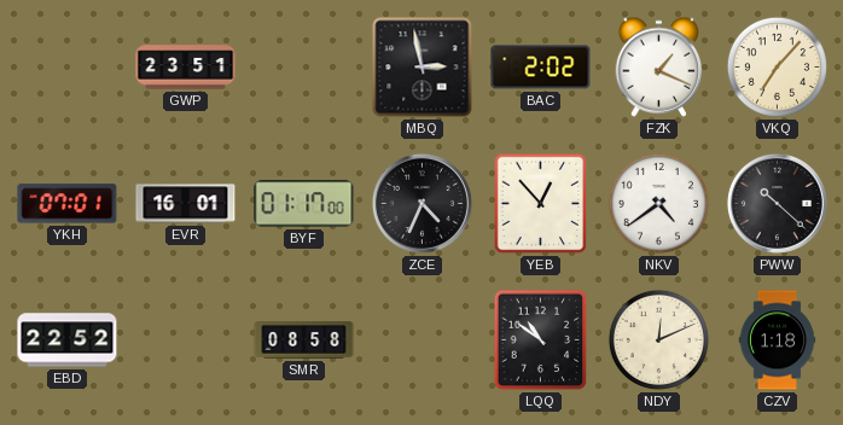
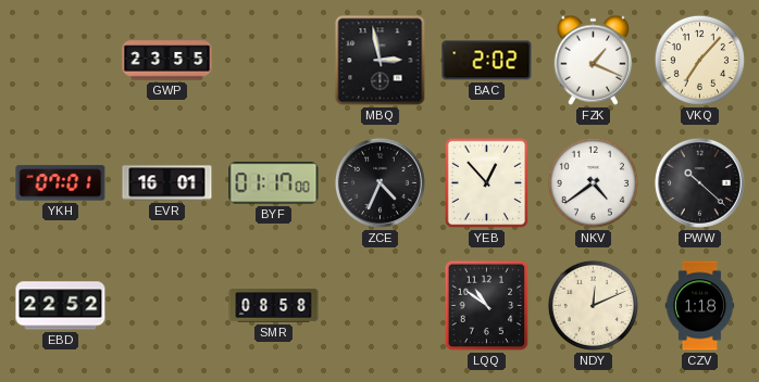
GWP: 23:51 -> 23:55 (167, 61)
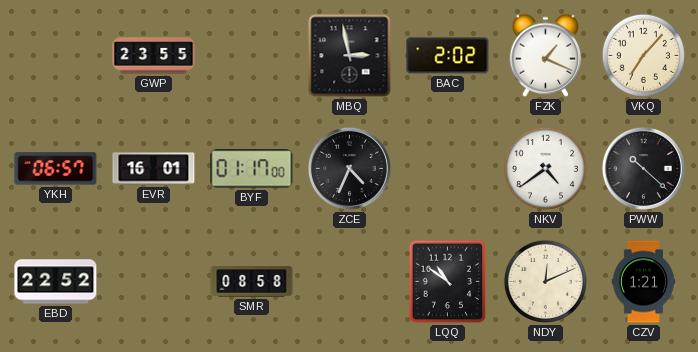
YKH: 07:01 -> 06:57 (56, 169)
YEB: 12:53 -> none (487, 183)
CZV: 1:18 -> 1:21 (644, 282)
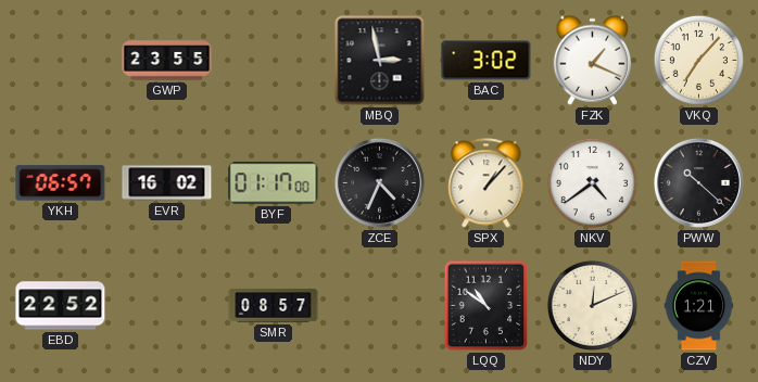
BAC: 2:02 -> 3:02 (487, 61)
EVR: 16:01 -> 16:02 (167, 183)
SPX: none -> 1:07 (487, 183)
SMR: 08:58 -> 08:57 (274, 306)
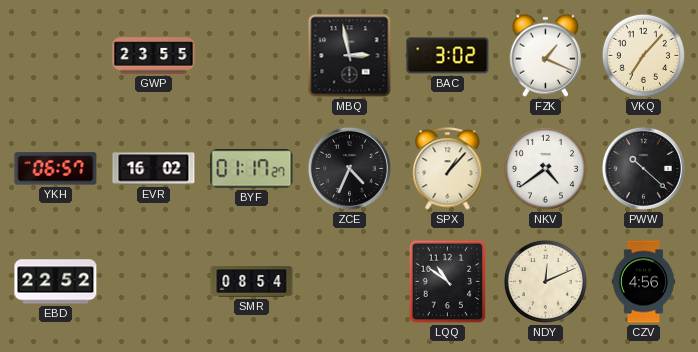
BYF: 01:17:00 -> 01:17:27 (252, 169)
SMR: 08:57 -> 08:54 (252, 282)
CZV: 1:21 -> 4:56 (644, 282)
